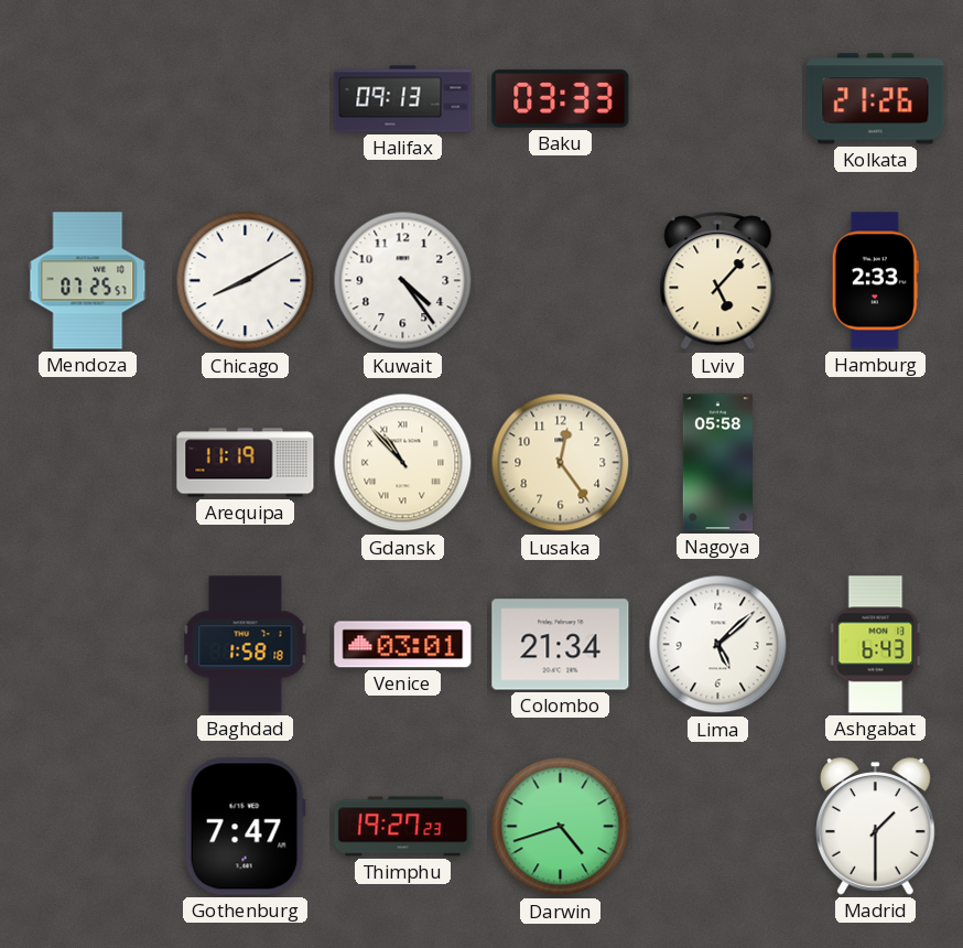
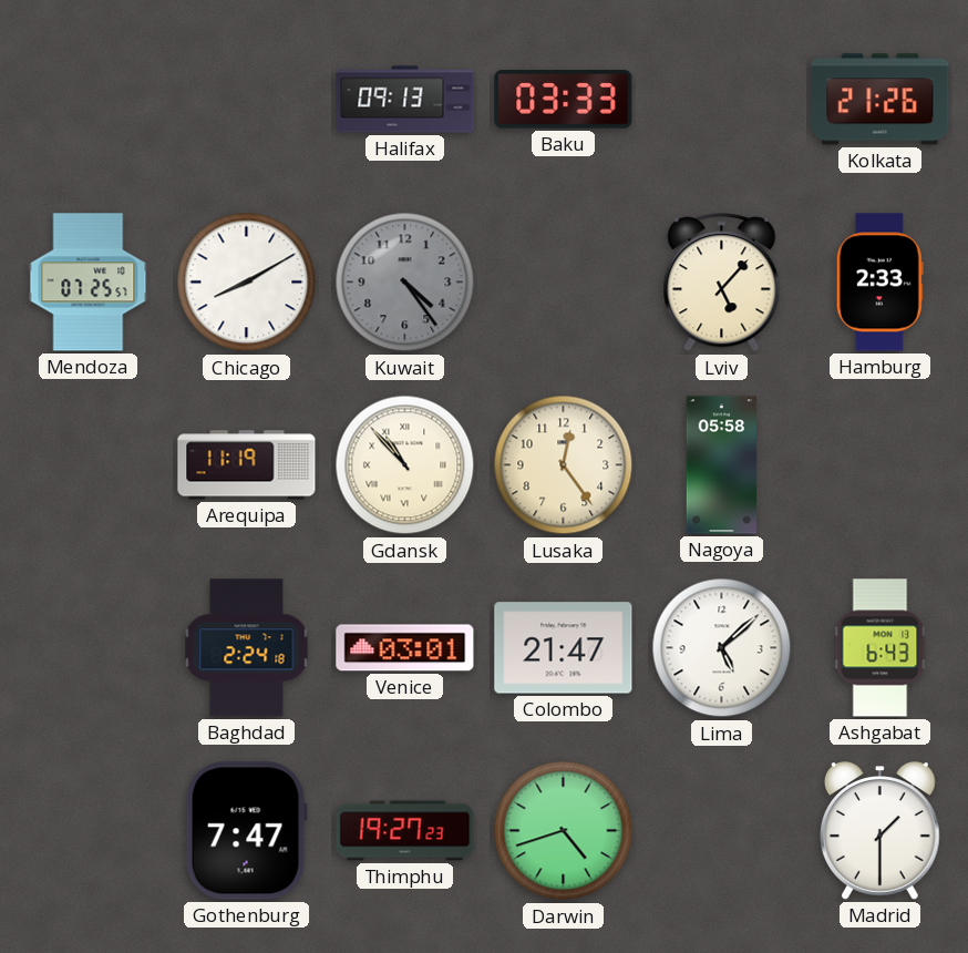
Kuwait dial: white -> grey (405, 283)
Baghdad: 1:58 -> 2:24 (247, 648)
Colombo: 21:34 -> 21:47 (564, 648)
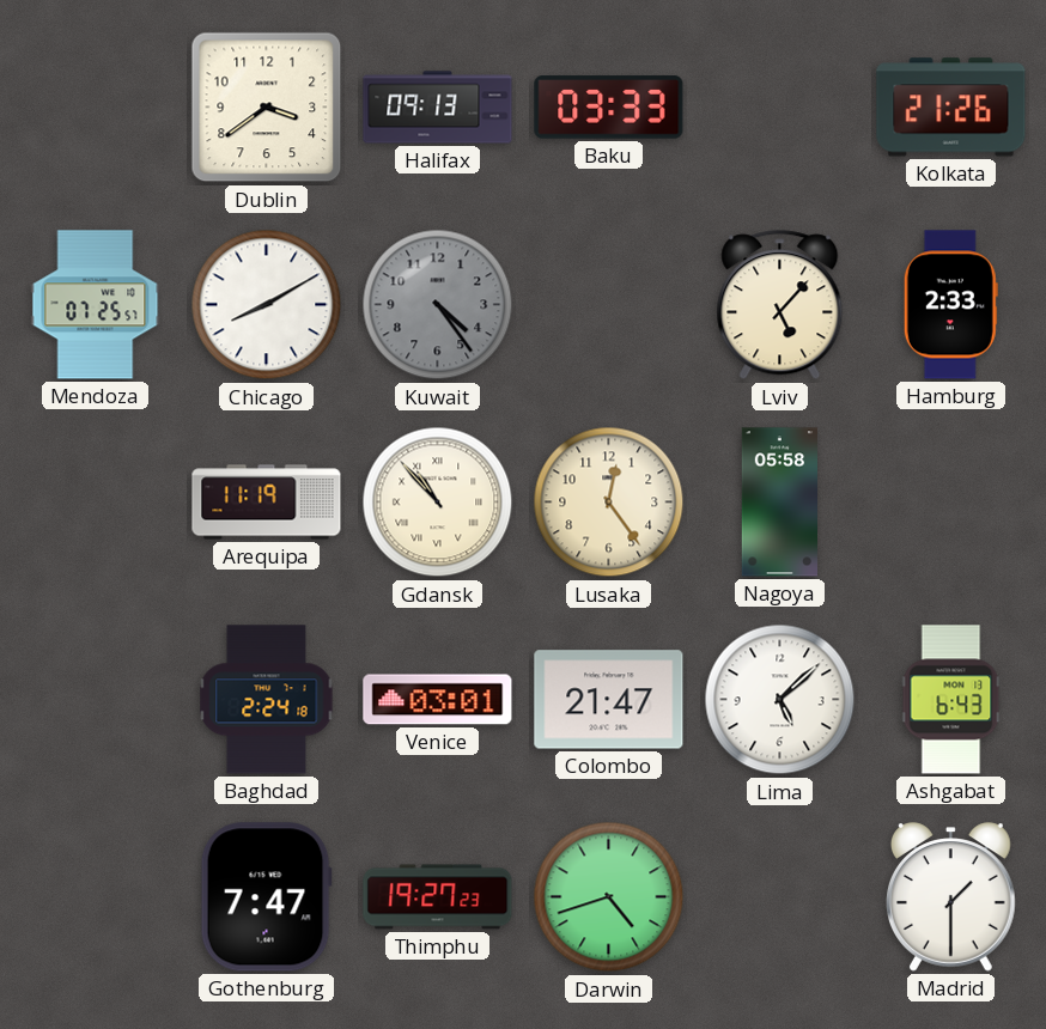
Dublin: none -> 3:39 (267, 108)
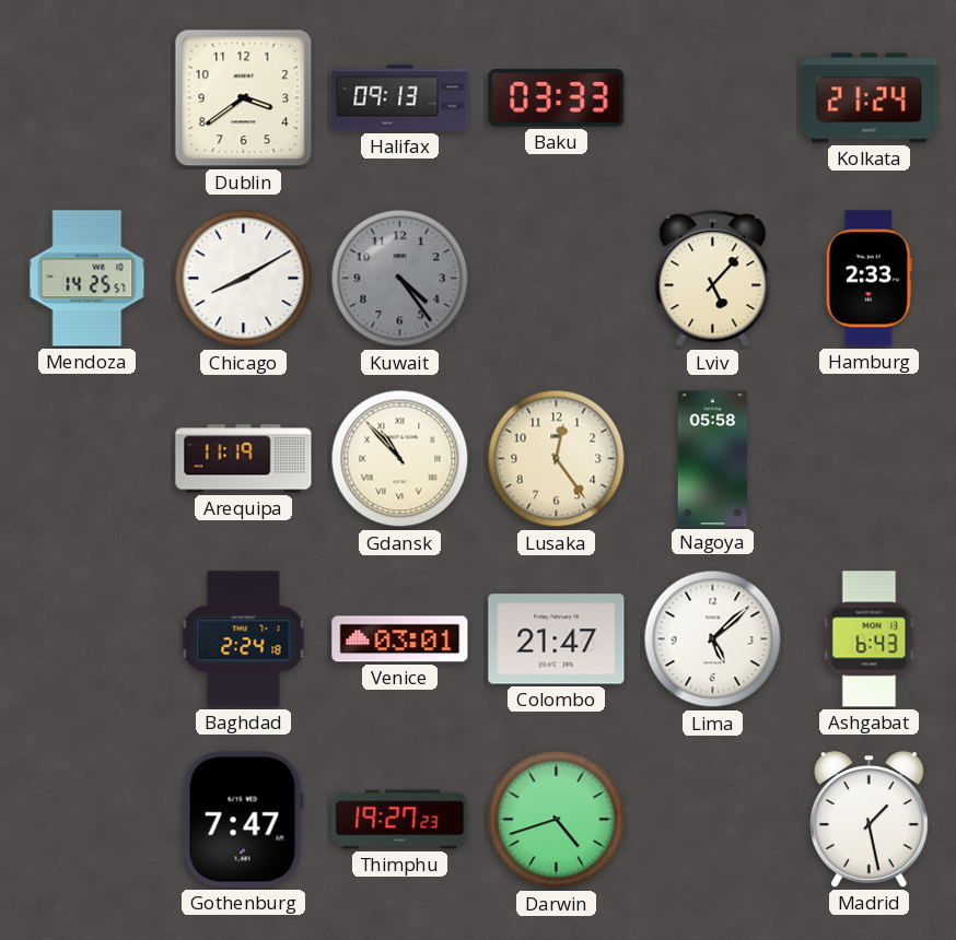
Kolkata: 21:26 -> 21:24 (870, 98)
Mendoza: 07:25 -> 14:25 (88, 279)
Madrid: 1:30 -> 1:28 (870, 820)
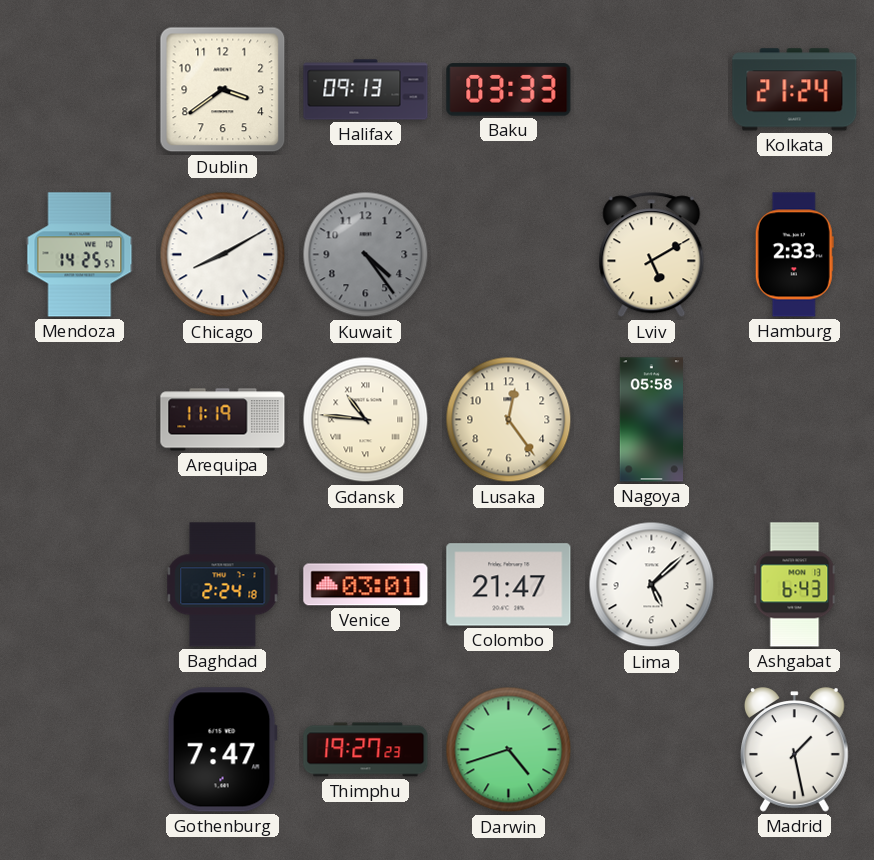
Lviv: 5:07 -> 5:10 (652, 255)
Gdansk: 10:53 -> 10:46 (366, 420)
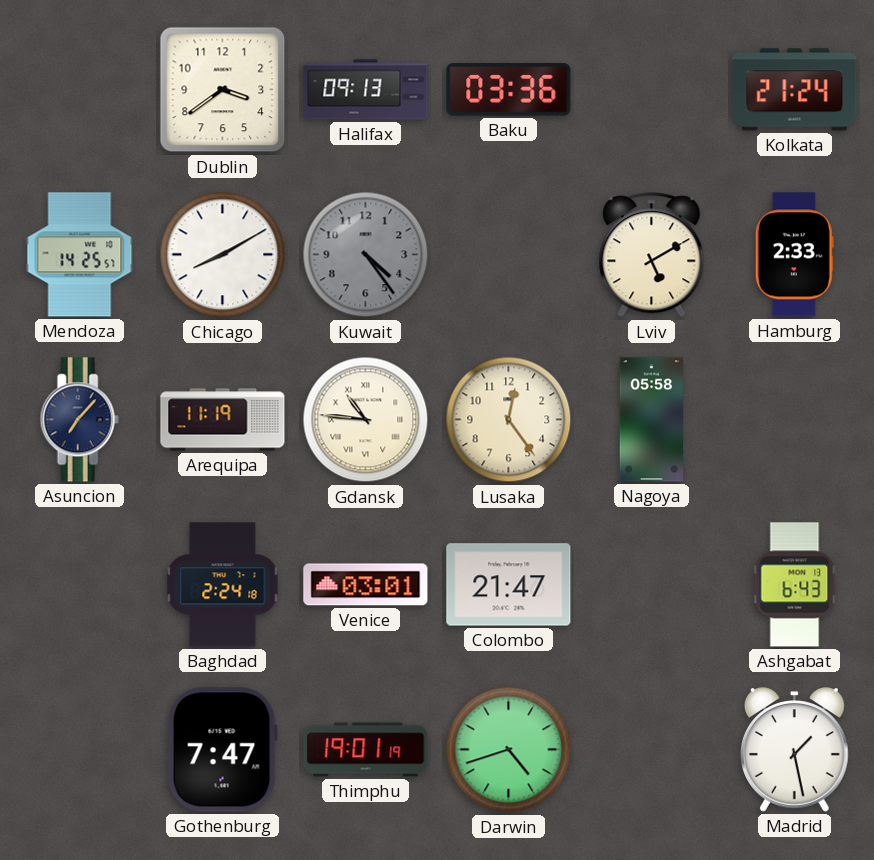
Baku: 03:33 -> 03:36 (509, 90)
Asuncion: none -> 7:07 (79, 420)
Lima: 5:08 -> none (652, 585)
Thimphu: 19:27 -> 19:01 (366, 750)
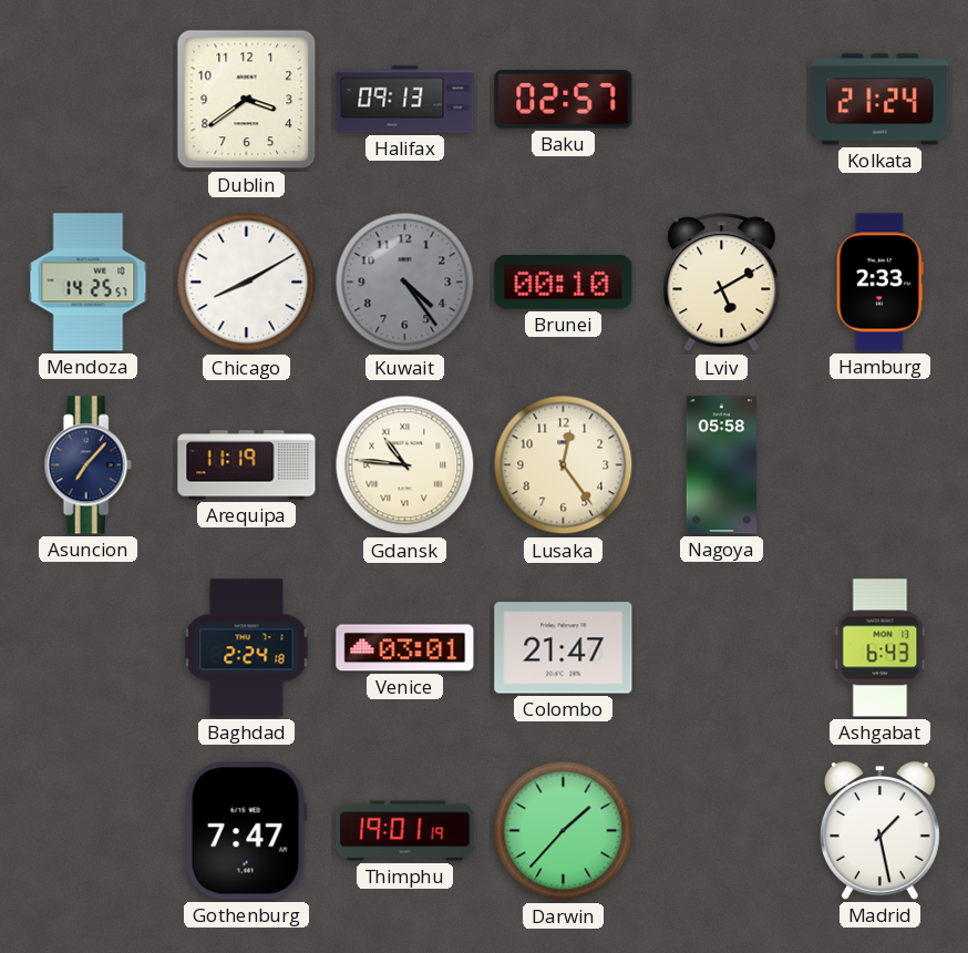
Baku: 03:36 -> 02:57 (564, 100)
Brunei: none -> 00:10 (564, 283)
Darwin: 4:42 -> 1:37 (564, 831)
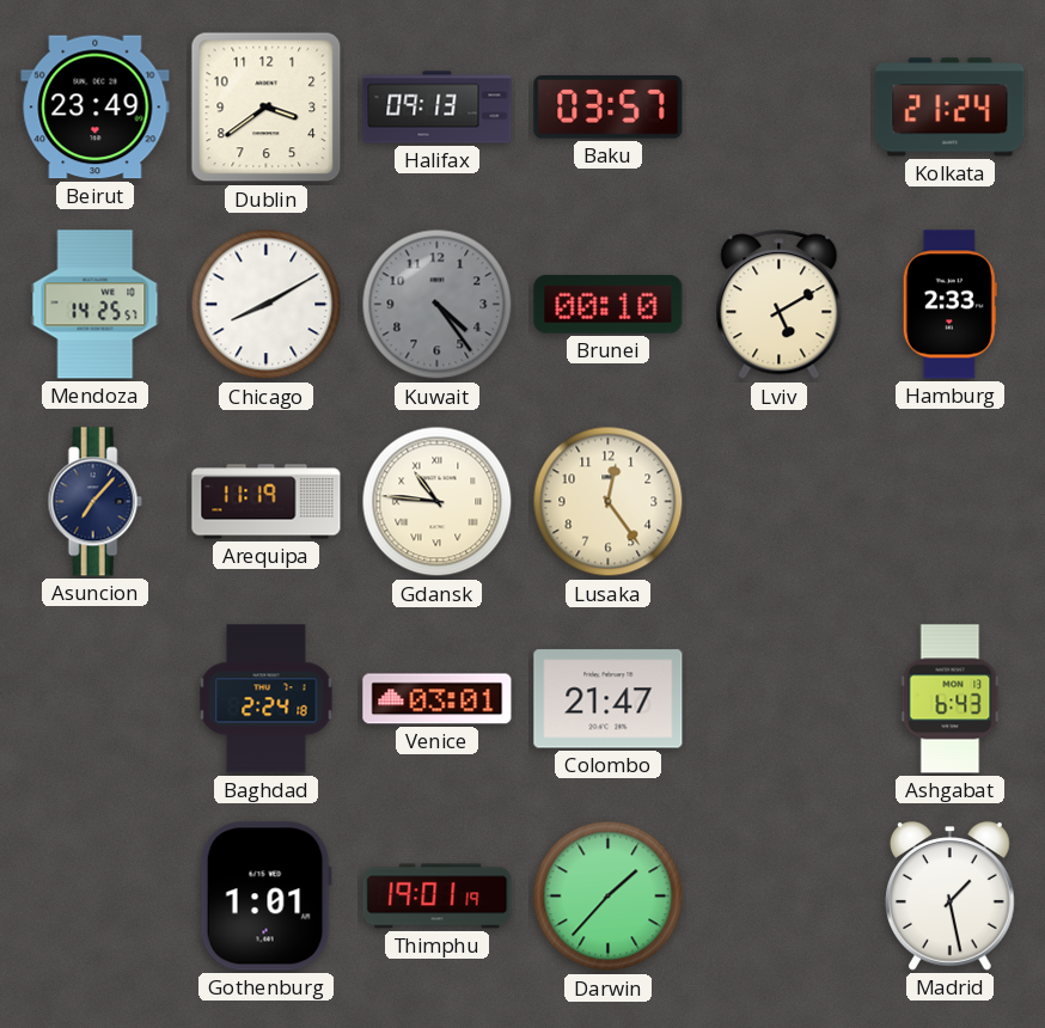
Beirut: none -> 23:49 (96, 108)
Baku: 02:57 -> 03:57 (609, 108)
Nagoya: 05:58 -> none (721, 465)
Gothenburg: 7:47 -> 1:01 (265, 897)
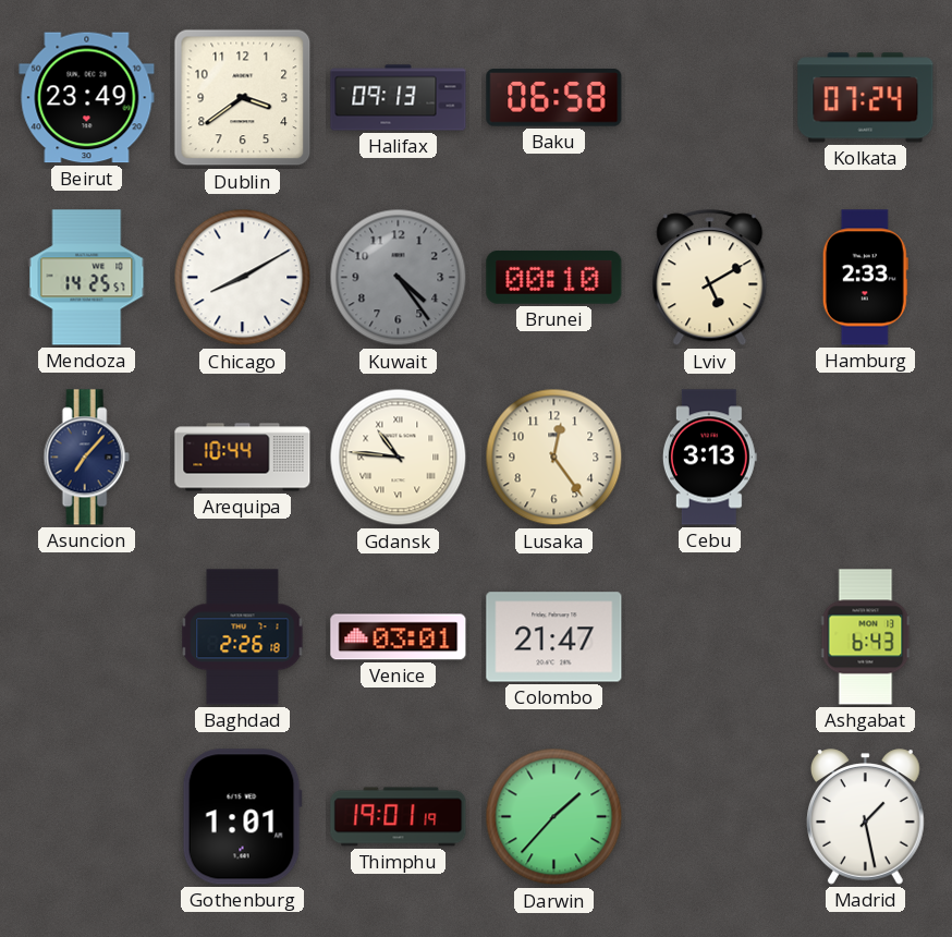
Baku: 03:57 -> 06:58 (554, 98)
Kolkata: 21:24 -> 07:24 (866, 98)
Arequipa: 11:19 -> 10:44 (243, 458)
Cebu: none -> 3:13 (709, 458)
Baghdad: 2:24 -> 2:26 (243, 637)
